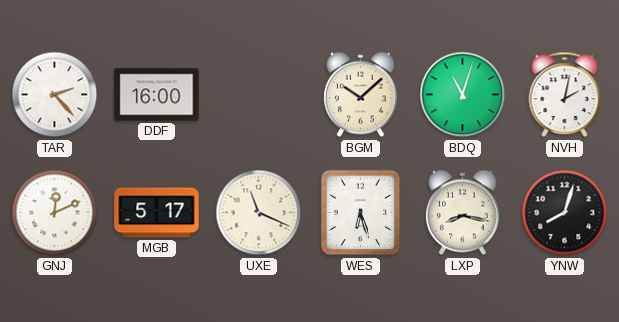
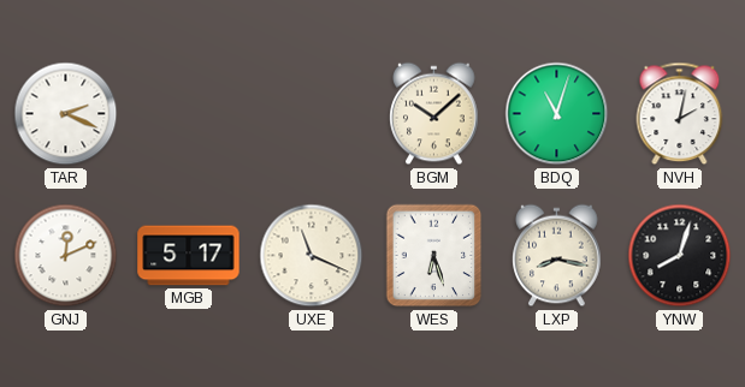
TAR: 2:23 -> 2:19 (66, 114)
DDF: 16:00 -> none (157, 95)
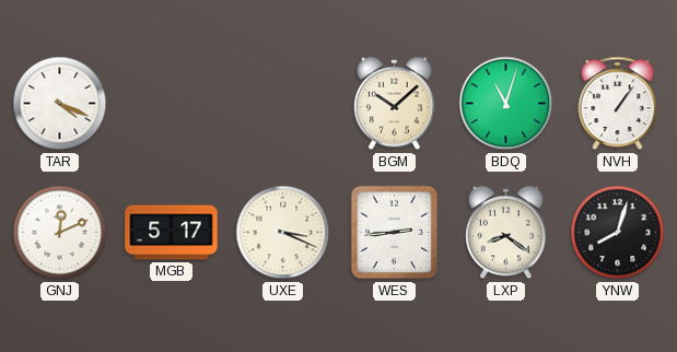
TAR: 2:19 -> 4:19 (60, 104)
NVH: 2:02 -> 1:06 (618, 104)
UXE: 11:19 -> 3:19 (283, 233)
WES: 6:27 -> 2:44 (395, 233)
LXP: 8:17 -> 8:21 (506, 233)
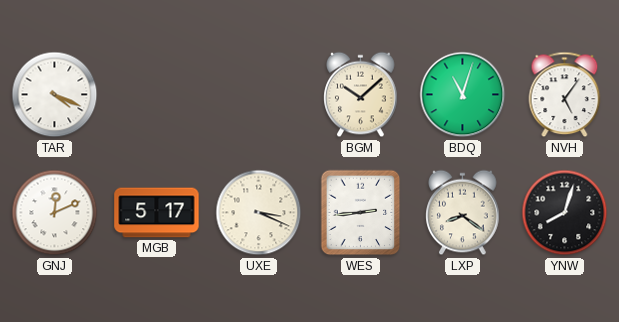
NVH: 1:06 -> 5:06 (565, 95)
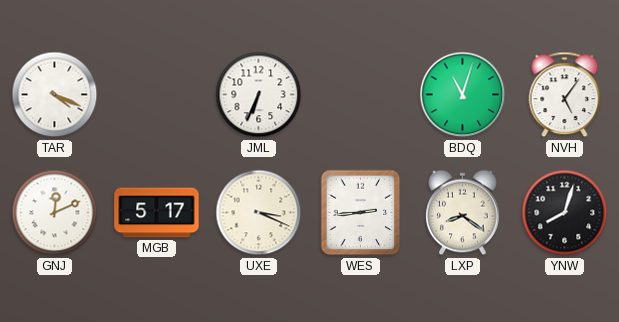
JML: none -> 6:34 (259, 95)
BGM: 10:08 -> none (361, 95)
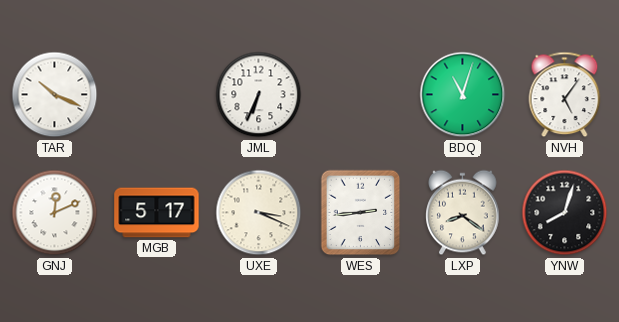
TAR: 4:19 -> 10:19 (55, 95)
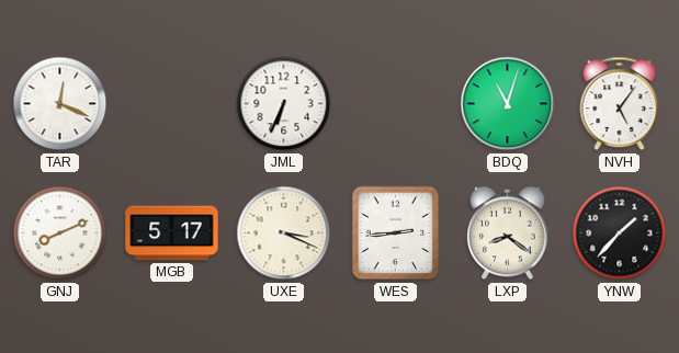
TAR: 10:19 -> 12:19 (60, 104)
GNJ: 12:11 -> 8:11 (60, 234)
YNW: 8:03 -> 1:37 (620, 234)
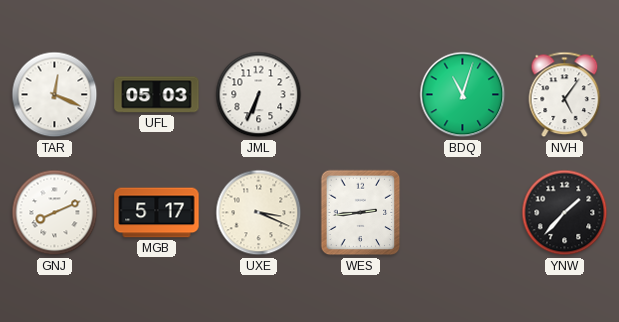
UFL: none -> 05:03 (157, 95)
LXP: 8:21 -> none (508, 234)
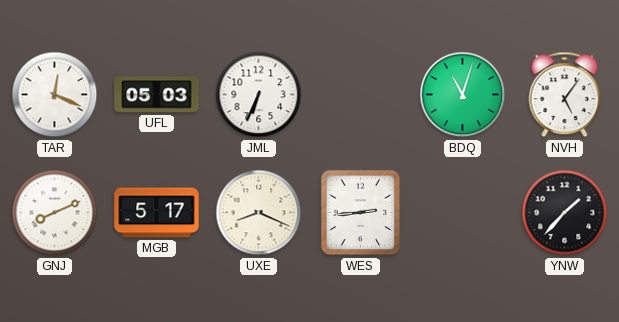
UXE: 3:19 -> 8:19 (259, 213)
